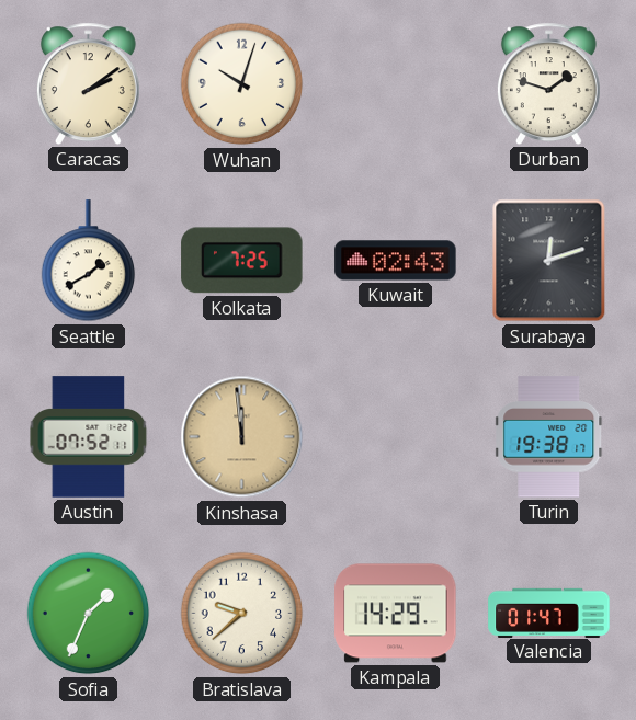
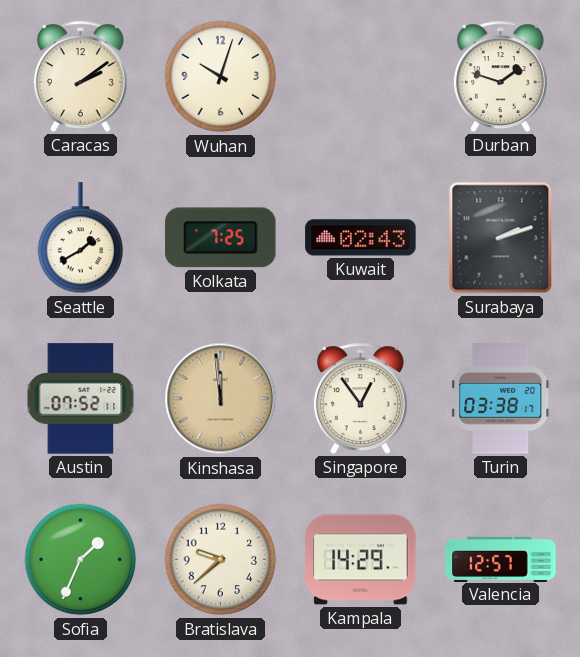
Surabaya: 12:12 -> 2:12 (501, 238)
Singapore: none -> 12:54 (360, 398)
Turin: 19:38 -> 03:38 (501, 399)
Valencia: 01:47 -> 12:57 (501, 559)
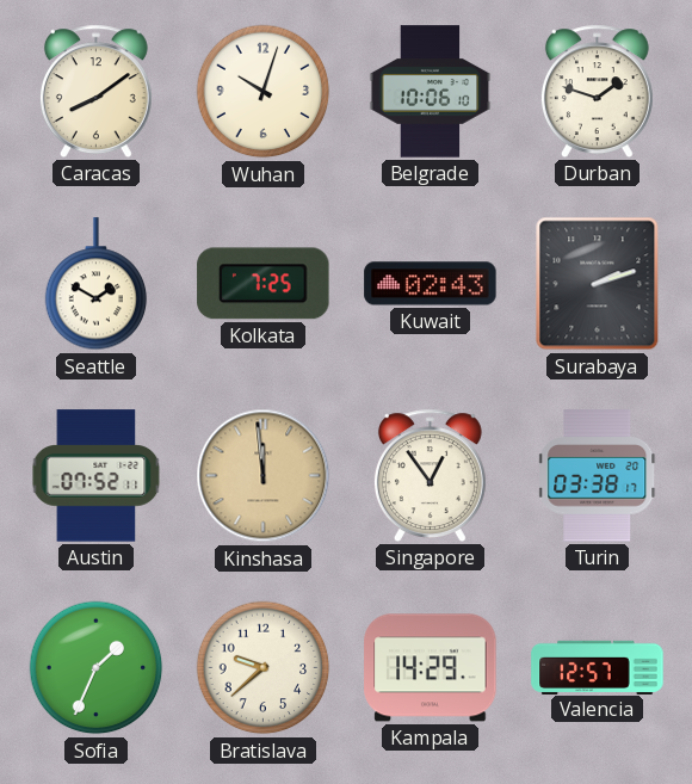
Caracas: 2:09 -> 8:09 (95, 91)
Belgrade: none -> 10:06 (431, 92)
Seattle: 1:40 -> 1:50 (97, 284)
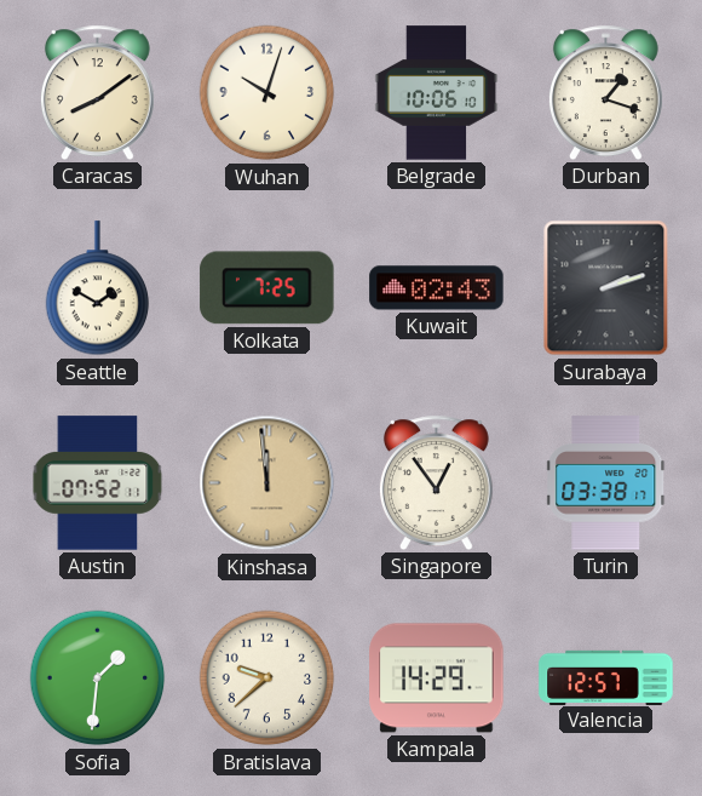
Durban: 1:48 -> 1:18 (605, 92)
Sofia: 1:34 -> 1:31 (98, 678)
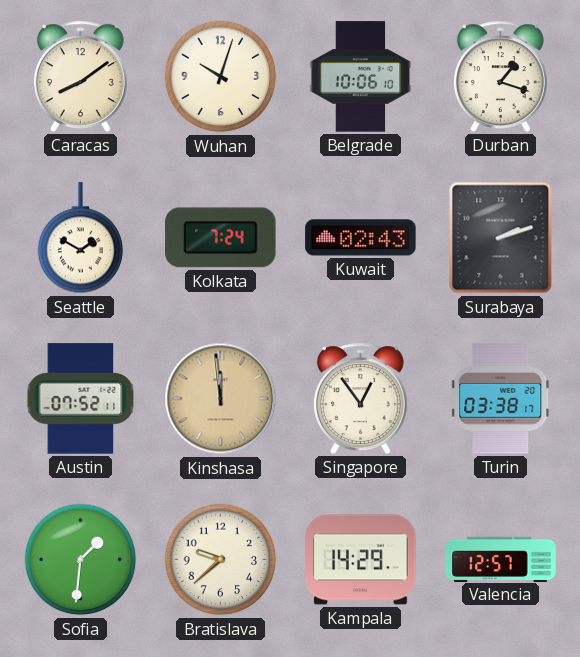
Kolkata: 7:25 -> 7:24 (221, 238)
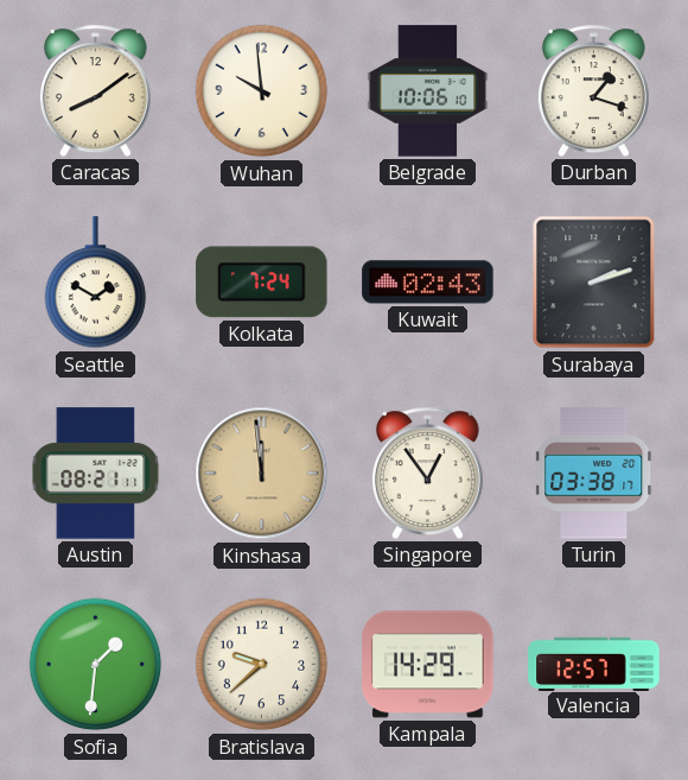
Wuhan: 10:03 -> 9:59 (262, 91)
Austin: 07:52 -> 08:21 (96, 474)
